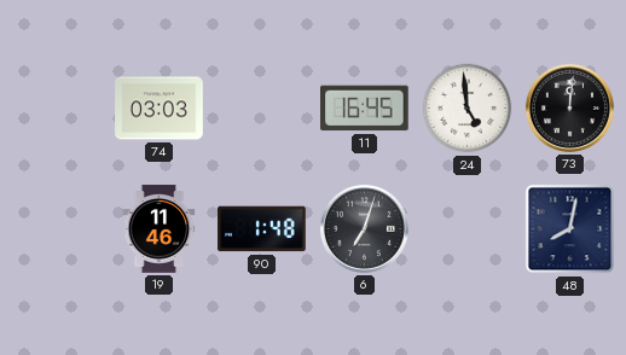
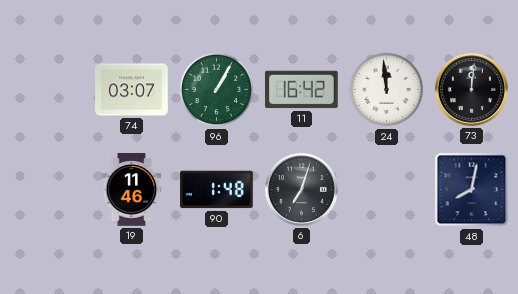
74: 03:03 -> 03:07 (132, 90)
96: none -> 1:05 (217, 90)
11: 16:45 -> 16:42 (302, 90)
24: 4:59 -> 11:59 (387, 90)
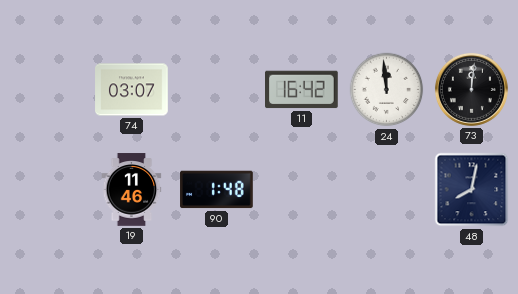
96: 1:05 -> none (217, 90)
6: 7:03 -> none (301, 189)
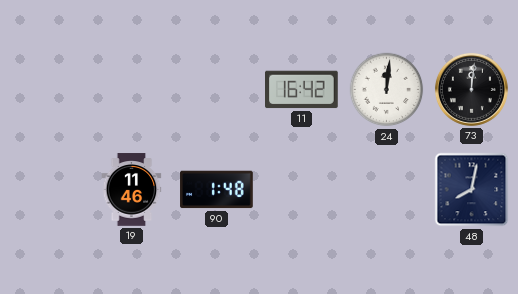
74: 03:07 -> none (132, 90)
24: 11:59 -> 12:01 (387, 90)
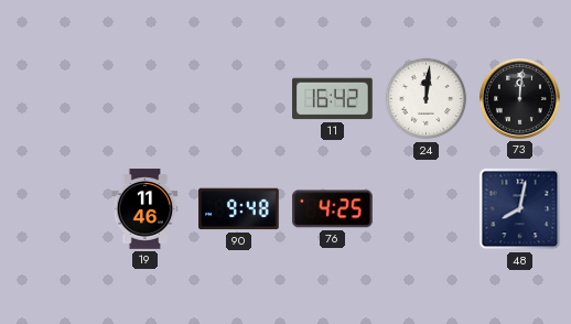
90: 1:48 -> 9:48 (239, 209)
76: none -> 4:25 (333, 209)
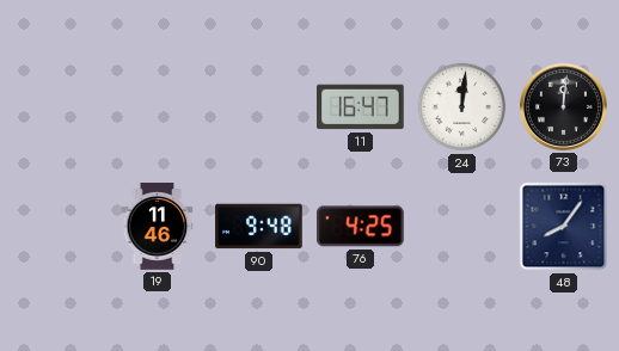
11: 16:42 -> 16:47 (361, 107)
48: 8:02 -> 8:06 (564, 227)
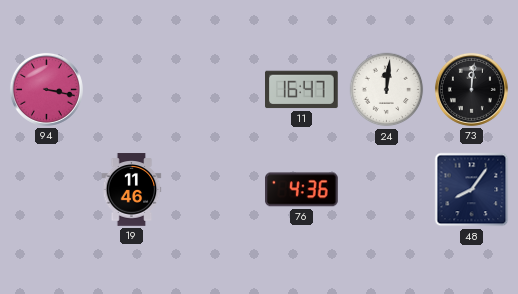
94: none -> 3:17 (46, 89)
90: 9:48 -> none (259, 227)
76: 4:25 -> 4:36 (302, 190)
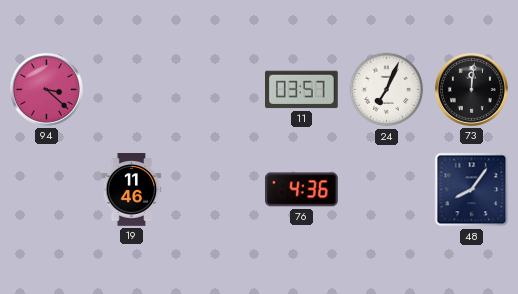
94: 3:17 -> 3:22 (46, 89)
11: 16:47 -> 03:57 (302, 90)
24: 12:01 -> 7:04 (387, 90)
